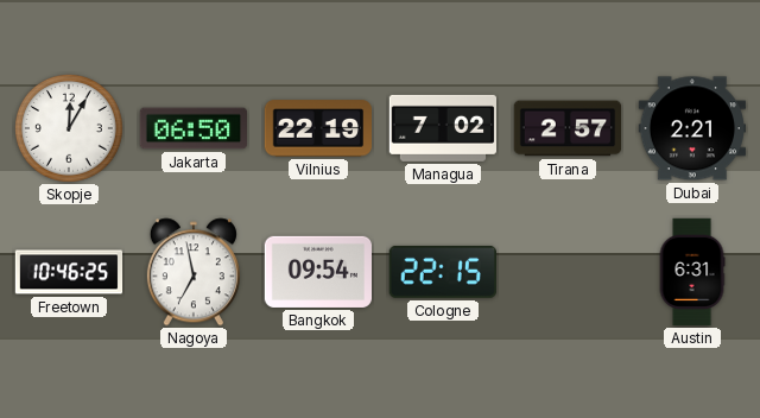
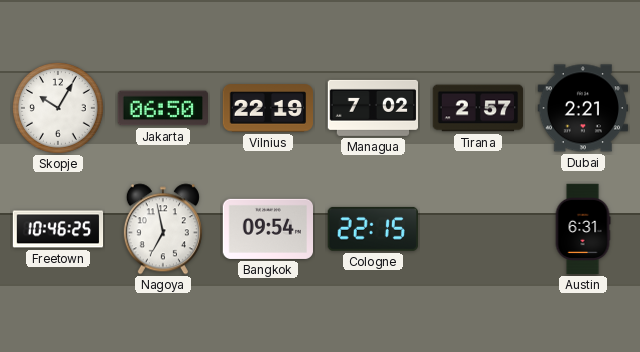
Skopje: 12:05 -> 10:05 (58, 108)
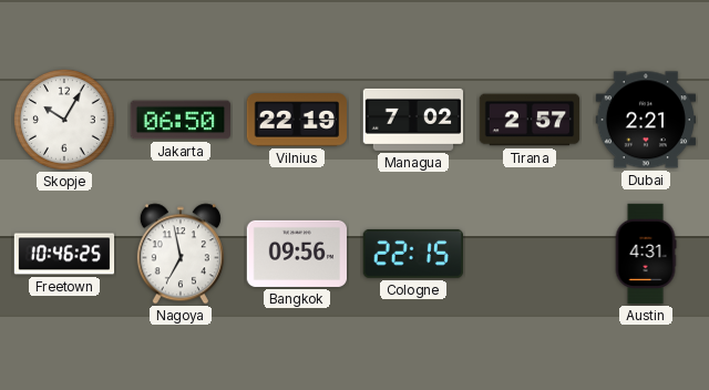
Bangkok: 09:54 -> 09:56 (297, 254)
Austin: 6:31 -> 4:31 (646, 254)
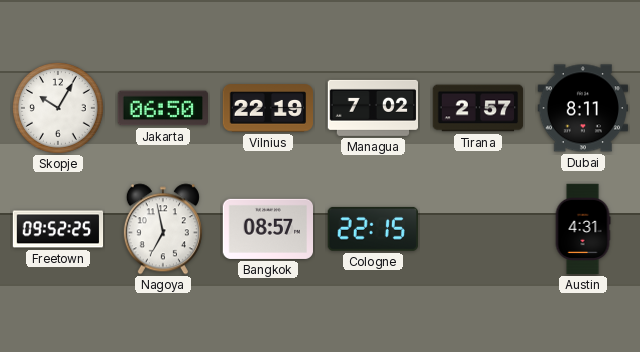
Dubai: 2:21 -> 8:11 (583, 108)
Freetown: 10:46 -> 09:52 (58, 229)
Bangkok: 09:56 -> 08:57 (268, 229)
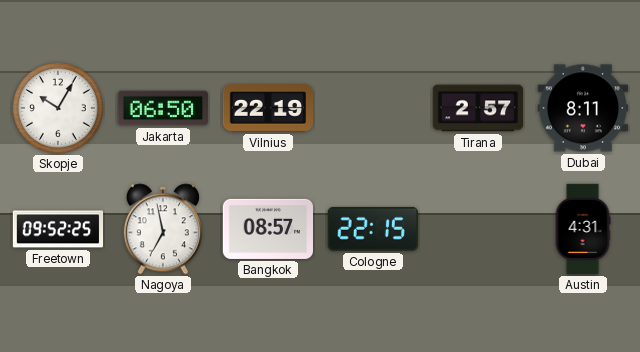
Managua: 7:02 -> none (372, 108)
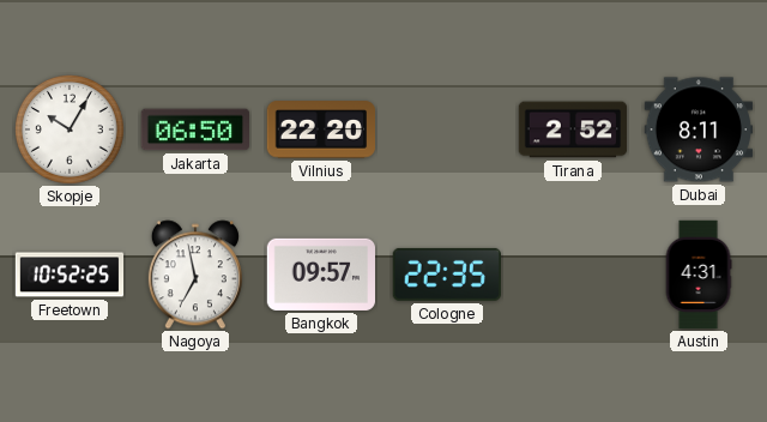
Vilnius: 22:19 -> 22:20 (321, 129)
Tirana: 2:57 -> 2:52 (573, 129)
Freetown: 09:52 -> 10:52 (70, 275)
Bangkok: 08:57 -> 09:57 (321, 275)
Cologne: 22:15 -> 22:35 (447, 275)
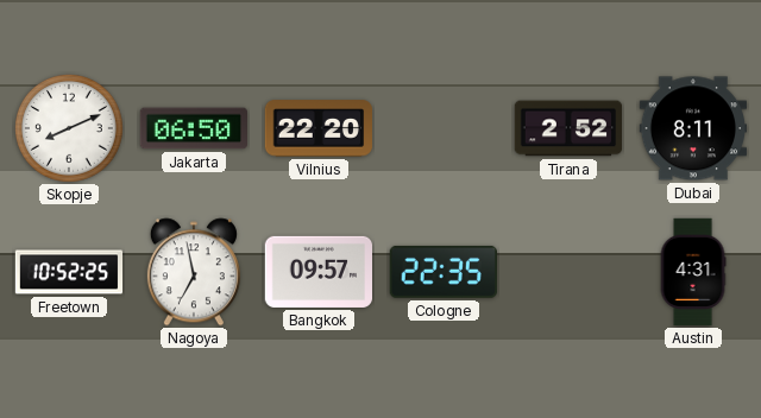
Skopje: 10:05 -> 8:11 (69, 128)
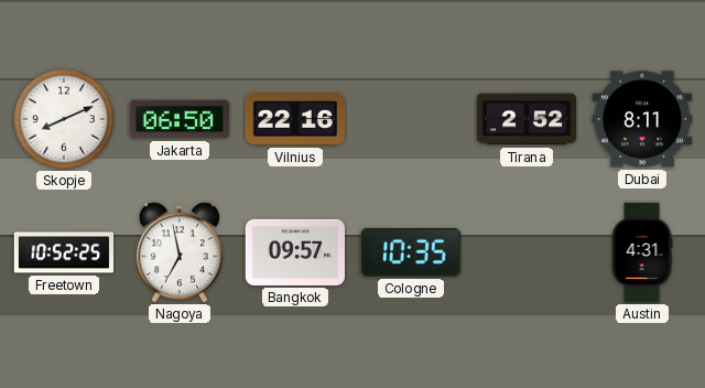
Vilnius: 22:20 -> 22:16 (295, 119)
Cologne: 22:35 -> 10:35 (411, 252)
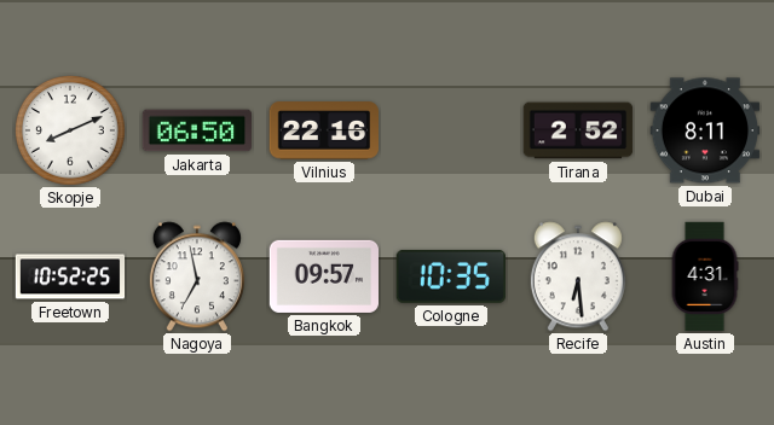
Recife: none -> 6:29 (578, 276)
